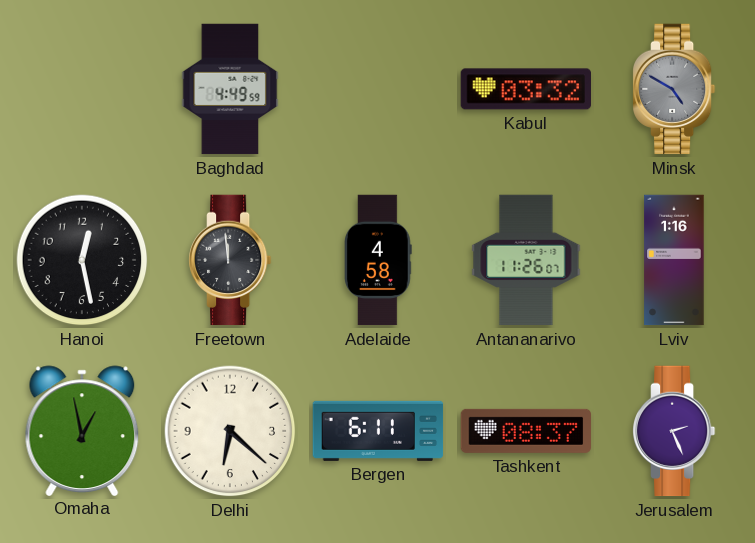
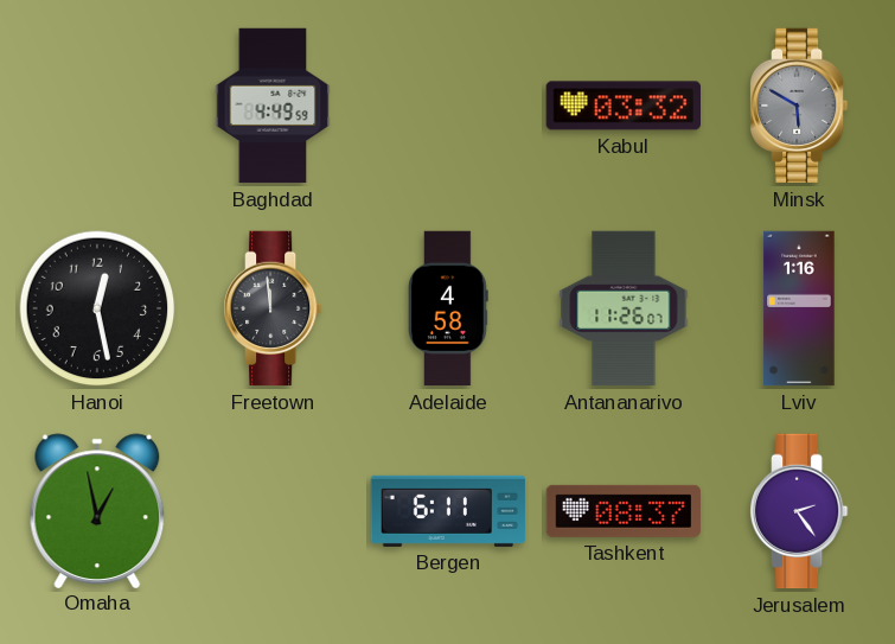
Minsk: 4:50 -> 5:50 (800, 106)
Delhi: 6:22 -> none (230, 431)
Jerusalem: 2:26 -> 2:24 (800, 511)
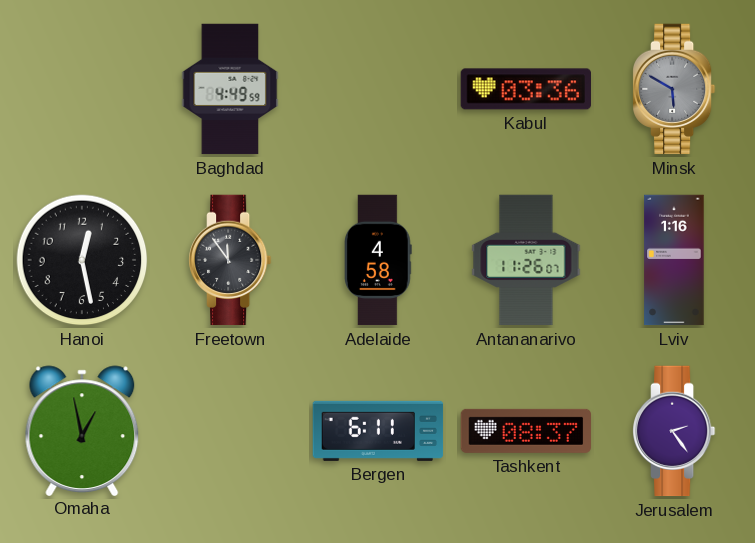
Kabul: 03:32 -> 03:36 (525, 89)
Freetown: 11:59 -> 11:54 (231, 260)
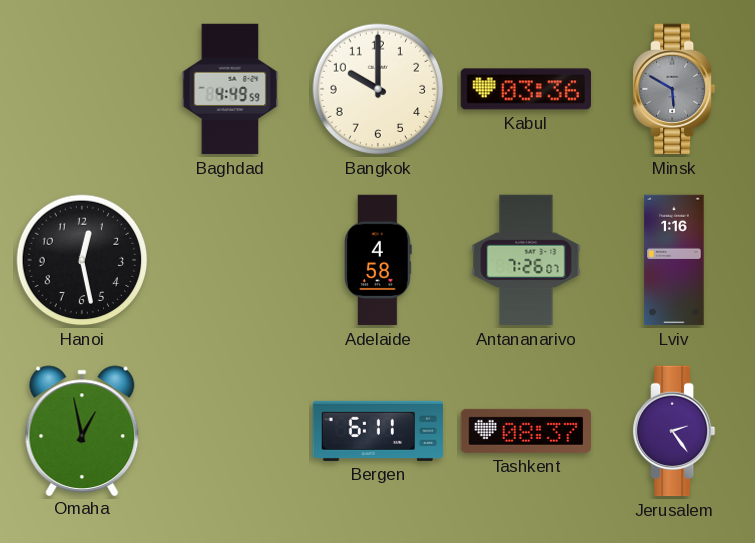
Bangkok: none -> 10:00 (378, 89)
Freetown: 11:54 -> none (231, 260)
Antananarivo: 11:26 -> 7:26 (526, 260)
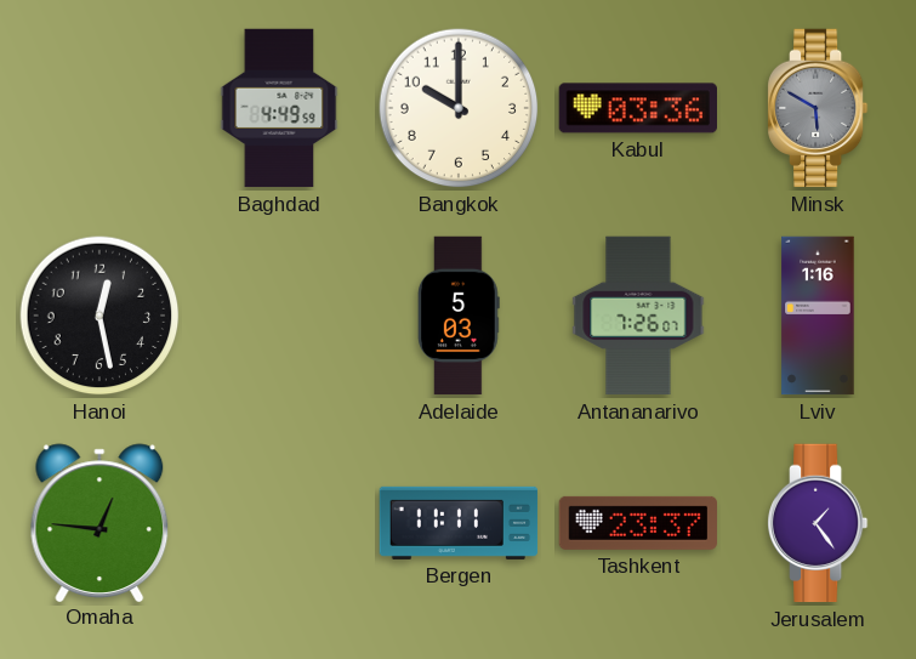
Adelaide: 4:58 -> 5:03 (460, 316)
Omaha: 12:58 -> 12:46 (99, 522)
Bergen: 6:11 -> 11:11 (459, 523)
Tashkent: 08:37 -> 23:37 (638, 523)
Jerusalem: 2:24 -> 1:24 (819, 523)
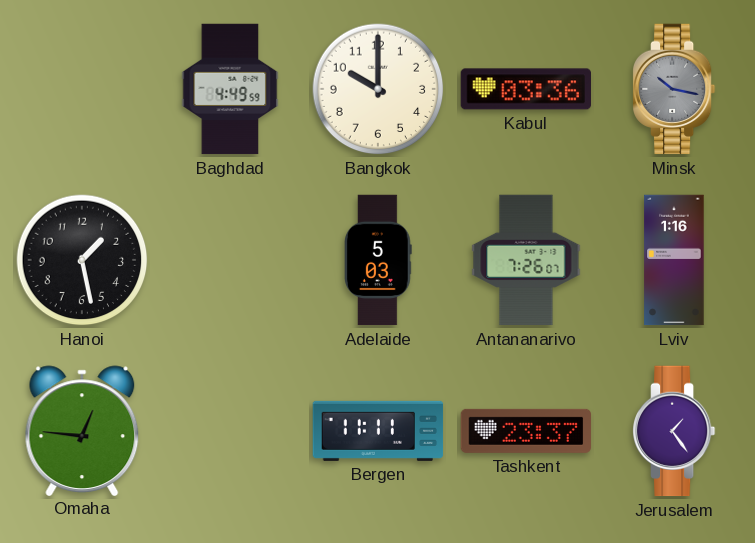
Minsk: 5:50 -> 10:17 (675, 89)
Hanoi: 12:28 -> 1:28 (82, 260)
